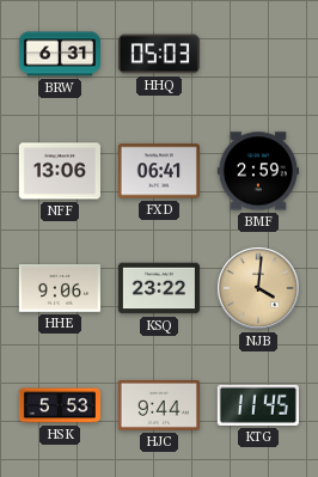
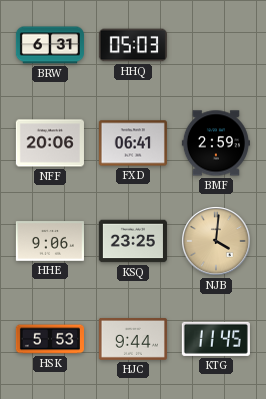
NFF: 13:06 -> 20:06 (50, 143)
KSQ: 23:22 -> 23:25 (133, 241)
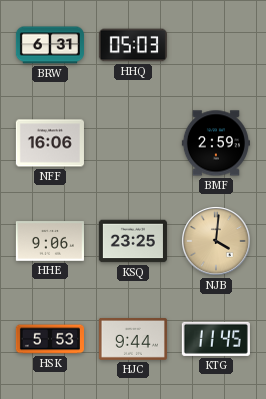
NFF: 20:06 -> 16:06 (50, 143)
FXD: 06:41 -> none (133, 143)
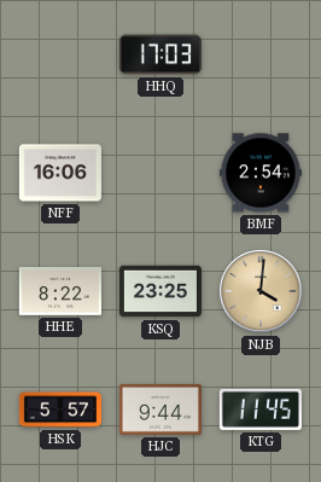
BRW: 6:31 -> none (50, 45)
HHQ: 05:03 -> 17:03 (160, 54)
BMF: 2:59 -> 2:54 (261, 173)
HHE: 9:06 -> 8:22 (60, 291)
HSK: 5:53 -> 5:57 (60, 410)
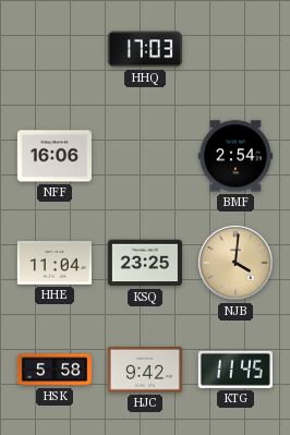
HHE: 8:22 -> 11:04 (55, 263)
HSK: 5:57 -> 5:58 (55, 370)
HJC: 9:44 -> 9:42 (145, 371)
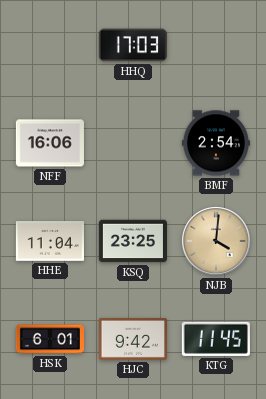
HSK: 5:58 -> 6:01 (50, 339)
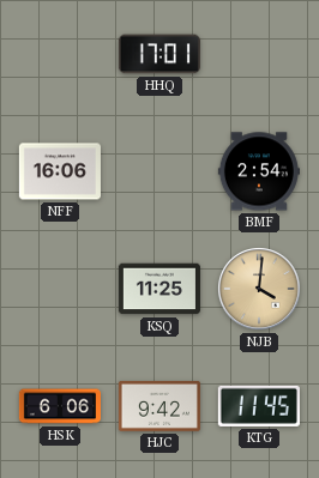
HHQ: 17:03 -> 17:01 (159, 54)
HHE: 11:04 -> none (50, 241)
KSQ: 23:25 -> 11:25 (159, 289)
HSK: 6:01 -> 6:06 (60, 406)
